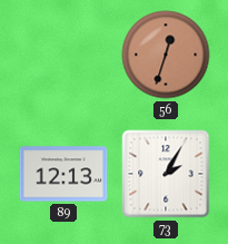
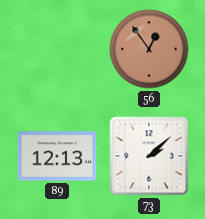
56: 12:33 -> 12:54 (149, 49)
73: 2:05 -> 2:08 (149, 156)
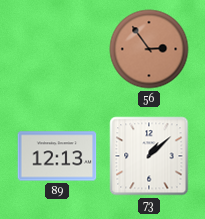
56: 12:54 -> 2:54 (149, 49)
73: 2:08 -> 1:08 (149, 156)
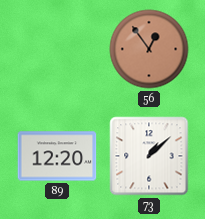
56: 2:54 -> 12:54 (149, 49)
89: 12:13 -> 12:20 (57, 156)
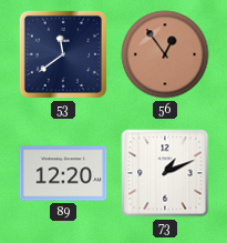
53: none -> 11:39 (63, 54)
73: 1:08 -> 1:11 (165, 173)
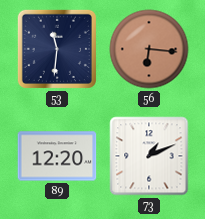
53: 11:39 -> 11:31 (57, 49)
56: 12:54 -> 6:16 (149, 49)
